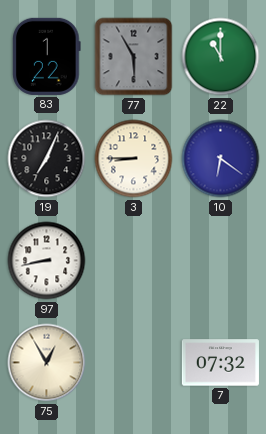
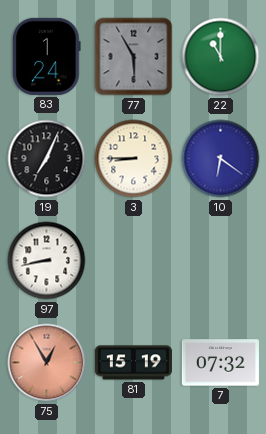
83: 1:22 -> 1:24 (47, 56)
75 dial: cream -> salmon (47, 363)
81: none -> 15:19 (133, 363)
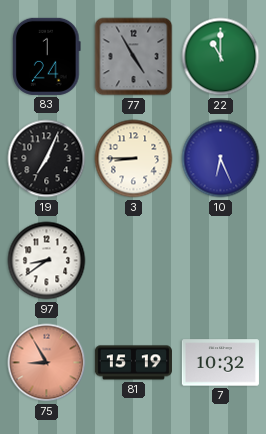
77: 5:55 -> 4:55 (134, 57)
10: 6:21 -> 6:26 (221, 159)
97: 8:43 -> 8:39 (47, 261)
75: 12:55 -> 8:55 (47, 363)
7: 07:32 -> 10:32 (220, 363)
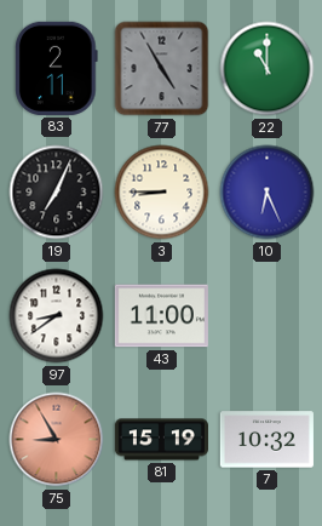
83: 1:24 -> 2:11 (57, 68)
43: none -> 11:00 (161, 316)
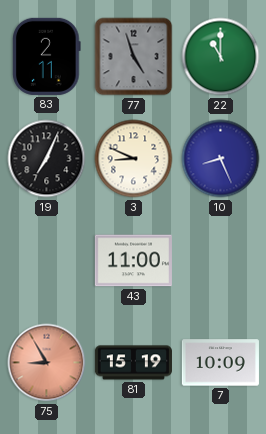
77: 4:55 -> 4:57 (134, 57)
3: 8:45 -> 8:49 (134, 159)
10: 6:26 -> 8:26 (221, 159)
97: 8:39 -> none (57, 316)
7: 10:32 -> 10:09 (220, 363)
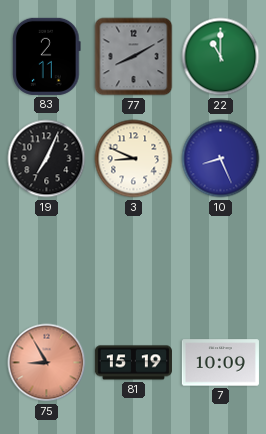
77: 4:57 -> 8:10 (134, 57)
43: 11:00 -> none (133, 261)
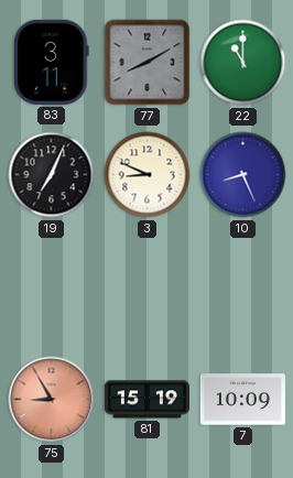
83: 2:11 -> 3:11 (52, 62)
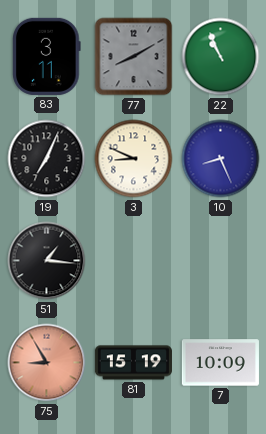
22: 11:00 -> 10:56 (221, 57)
51: none -> 1:16 (47, 261)
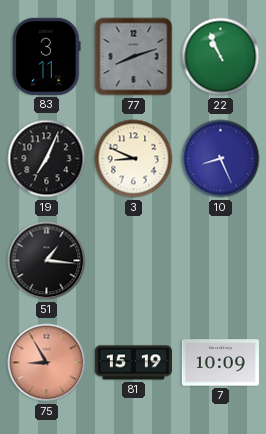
77: 8:10 -> 8:12 (134, 57)
